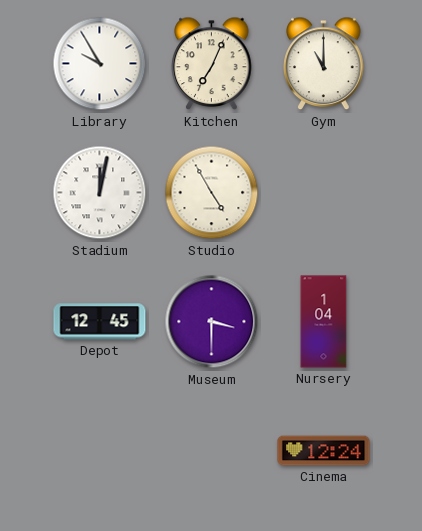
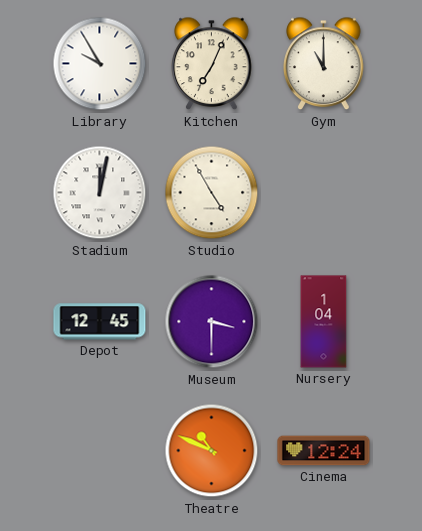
Theatre: none -> 10:49 (212, 451)
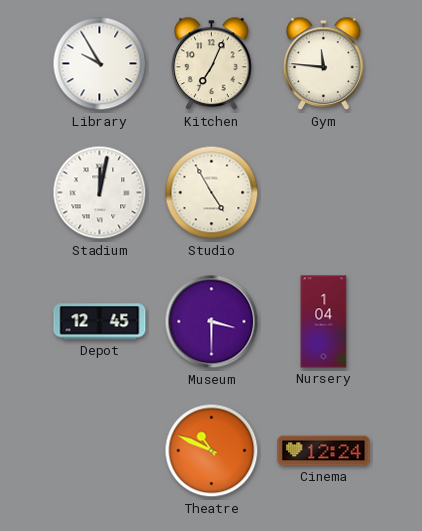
Gym: 11:00 -> 11:46 (324, 64)
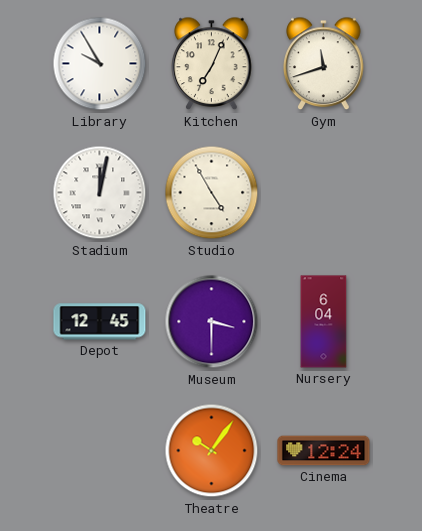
Gym: 11:46 -> 11:42 (324, 64)
Nursery: 1:04 -> 6:04 (324, 322)
Theatre: 10:49 -> 10:06 (212, 451)
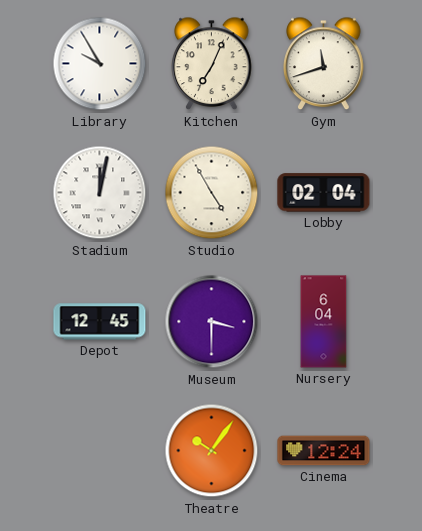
Lobby: none -> 02:04 (324, 193)
